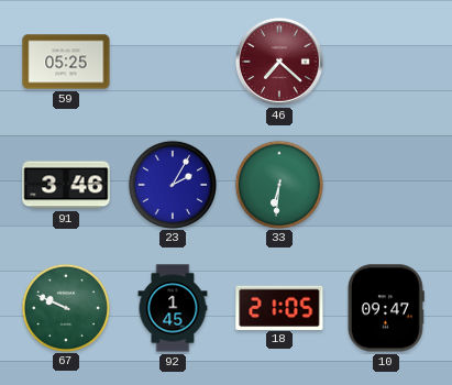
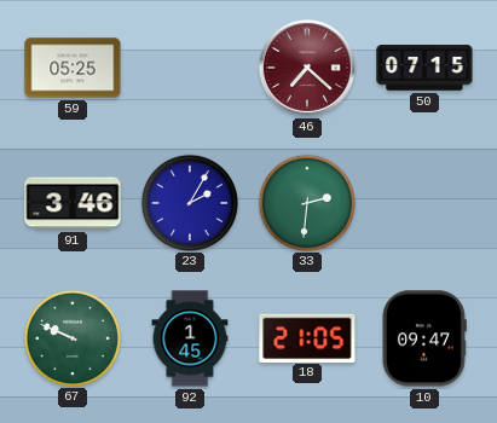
50: none -> 07:15 (424, 68)
33: 6:31 -> 2:31 (306, 202)
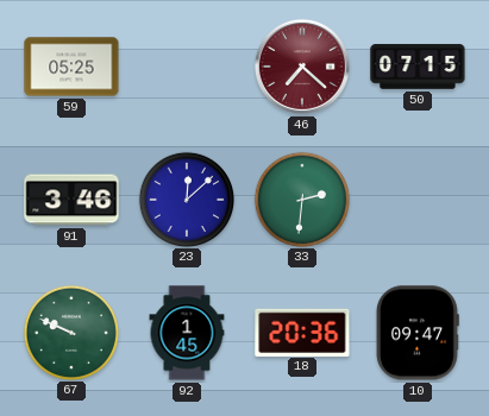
23: 2:05 -> 12:08 (186, 198)
18: 21:05 -> 20:36 (302, 332)
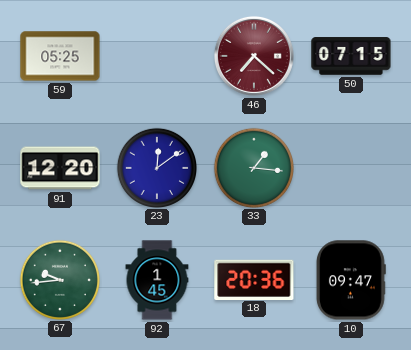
91: 3:46 -> 12:20 (60, 168)
23: 12:08 -> 12:09 (156, 167)
33: 2:31 -> 1:16 (253, 167)
67: 9:49 -> 9:44 (59, 279)
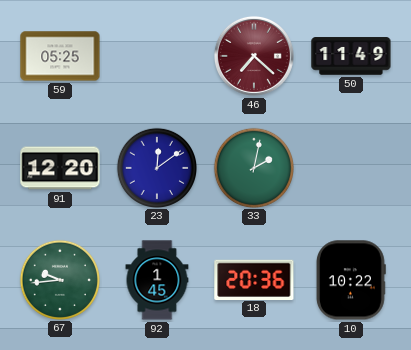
50: 07:15 -> 11:49 (351, 56)
33: 1:16 -> 2:02 (253, 167)
10: 09:47 -> 10:22 (351, 280)
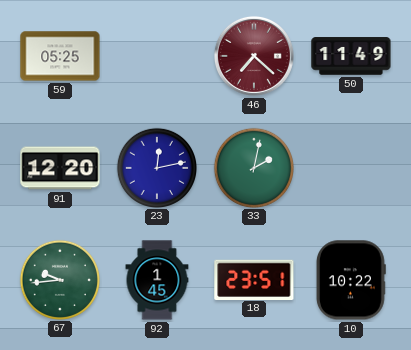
23: 12:09 -> 12:13 (156, 167)
18: 20:36 -> 23:51 (254, 279)
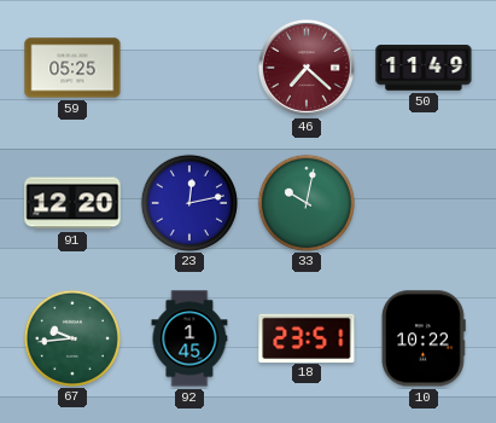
33: 2:02 -> 10:02 (305, 202)
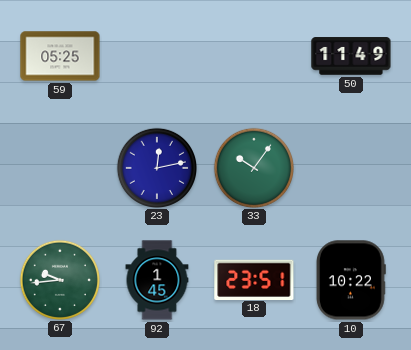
46: 7:22 -> none (307, 68)
91: 12:20 -> none (72, 203)
33: 10:02 -> 10:06 (253, 167)
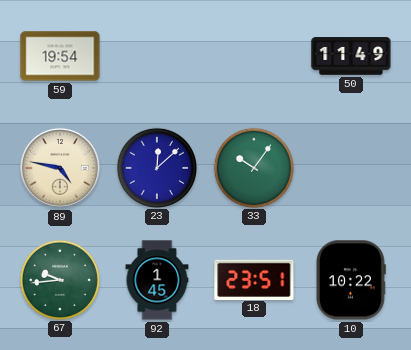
59: 05:25 -> 19:54 (60, 56)
89: none -> 4:47 (60, 168)
23: 12:13 -> 12:08 (156, 167)
